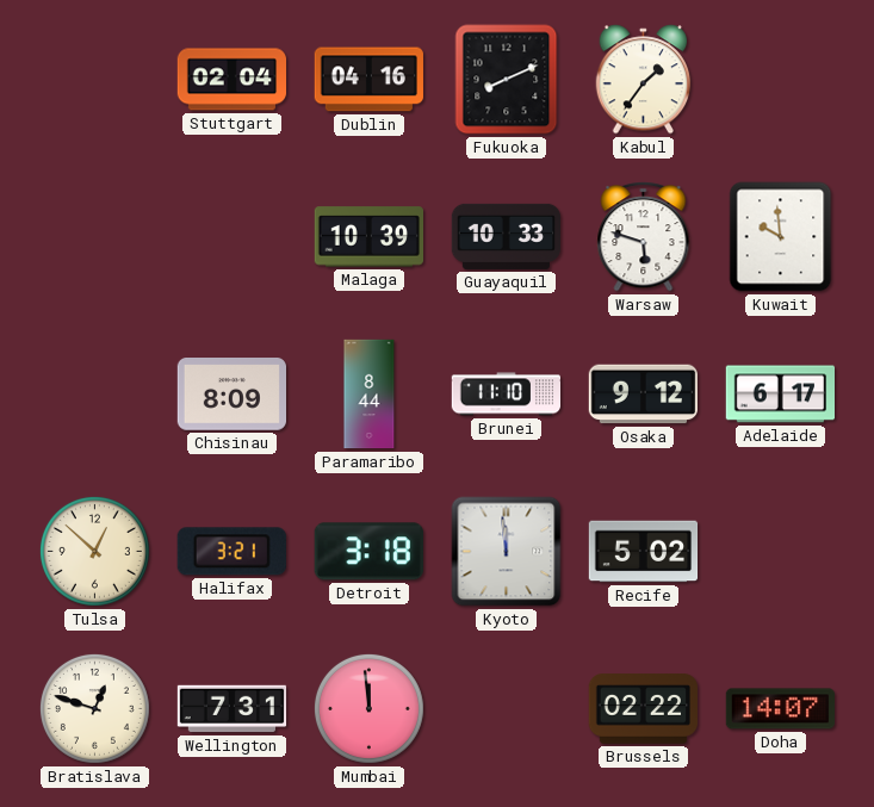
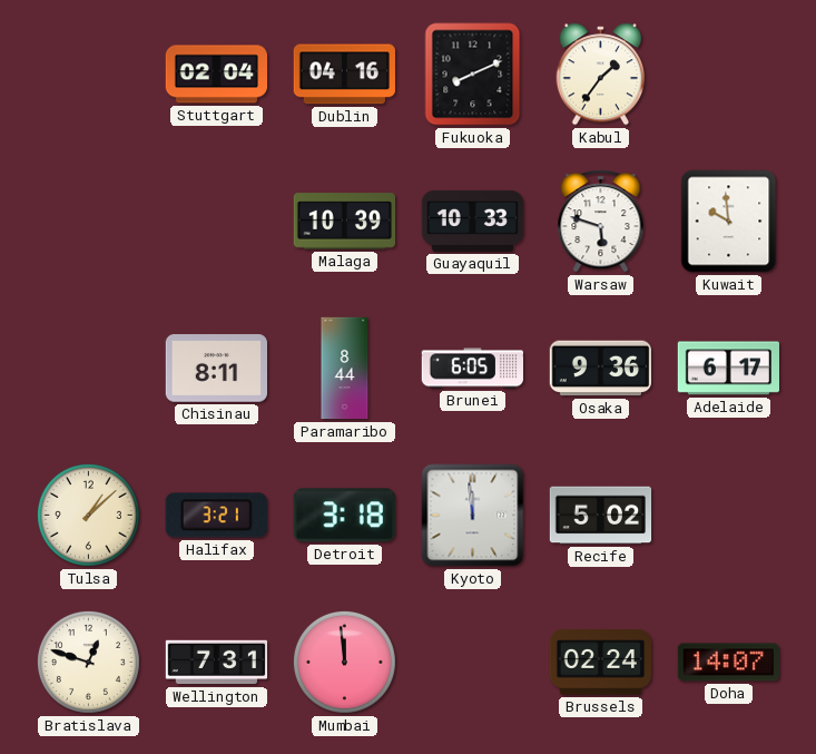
Chisinau: 8:09 -> 8:11 (216, 369)
Brunei: 11:10 -> 6:05 (473, 369)
Osaka: 9:12 -> 9:36 (601, 369)
Tulsa: 12:52 -> 1:08 (88, 515)
Brussels: 02:22 -> 02:24 (600, 663)
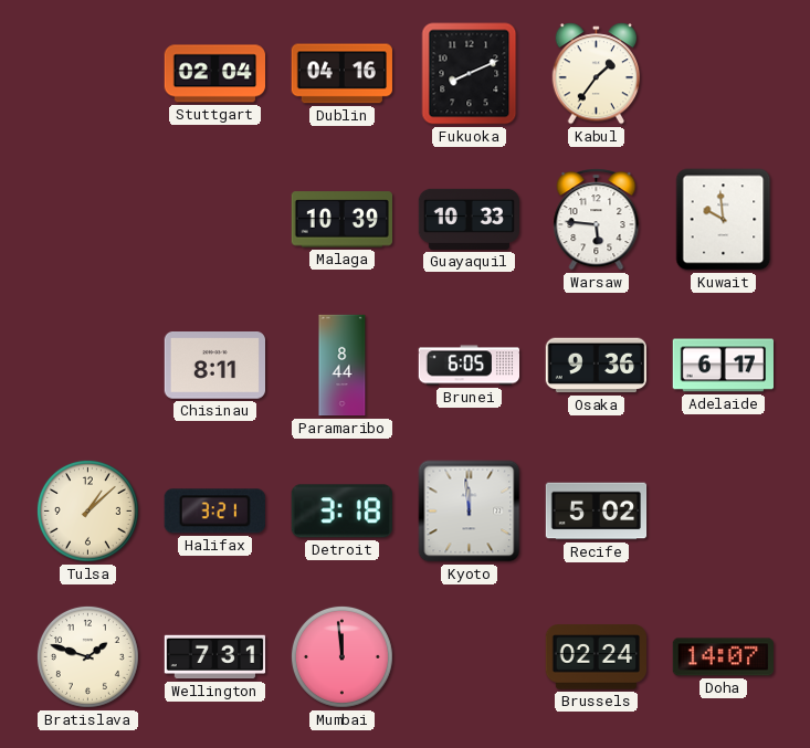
Warsaw: 5:48 -> 5:46 (597, 220)
Bratislava: 12:48 -> 1:48 (87, 656)
